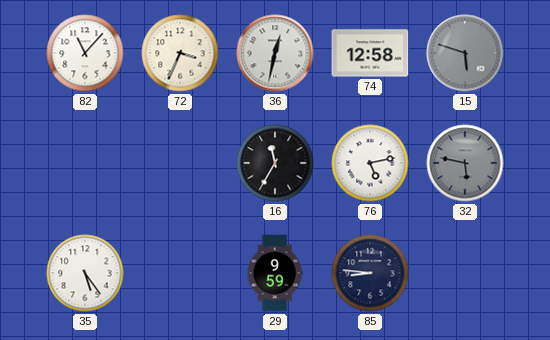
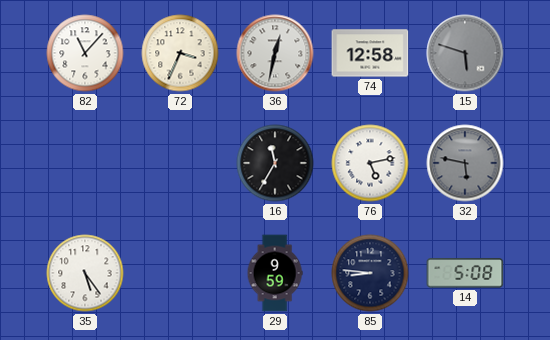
14: none -> 5:08 (465, 273)
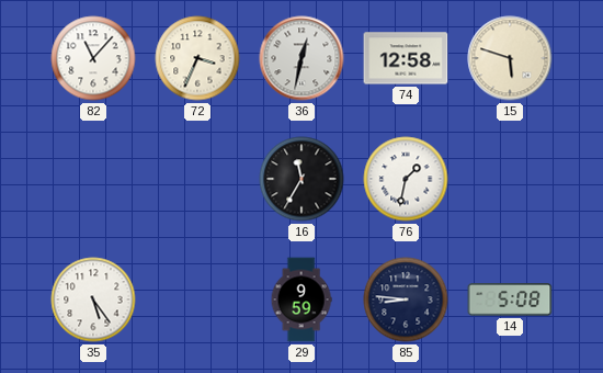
15 dial: grey -> cream (510, 58)
76: 5:13 -> 1:32 (406, 179)
32: 5:47 -> none (465, 163)
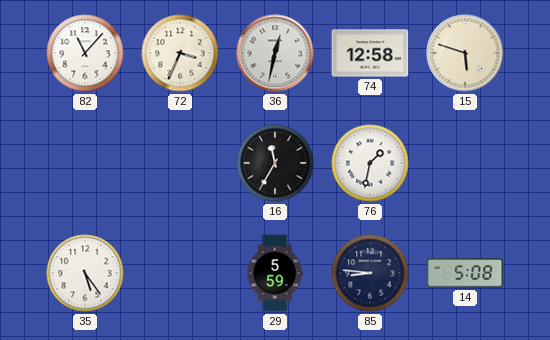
29: 9:59 -> 5:59 (275, 273)
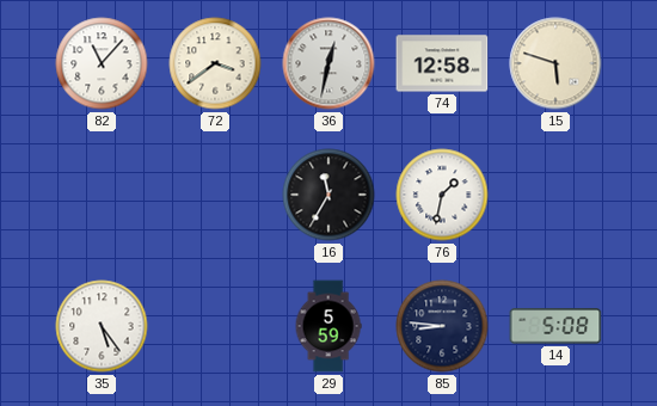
72: 3:34 -> 3:39 (215, 63)
